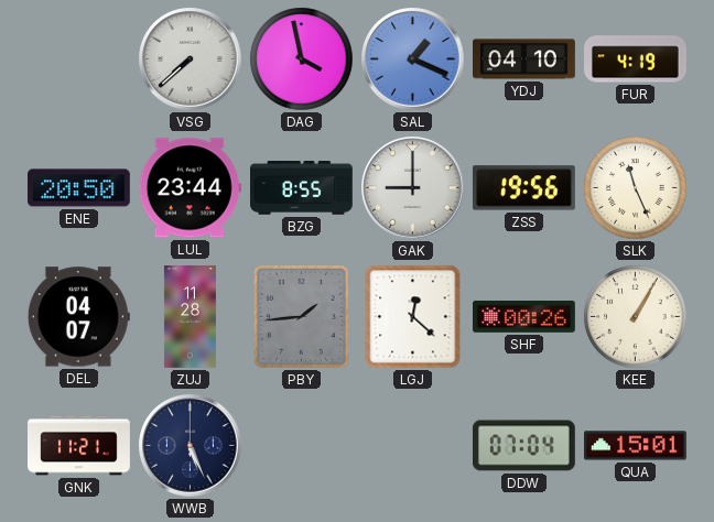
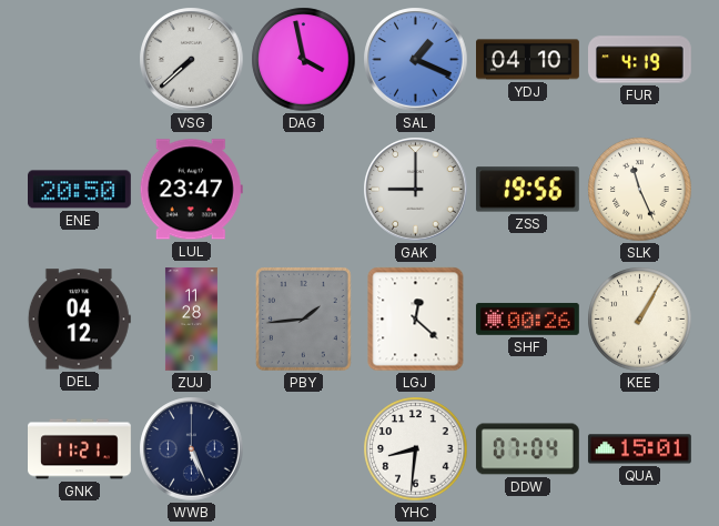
LUL: 23:44 -> 23:47 (191, 190)
BZG: 8:55 -> none (302, 188)
DEL: 04:07 -> 04:12 (79, 320)
YHC: none -> 8:31 (416, 449)
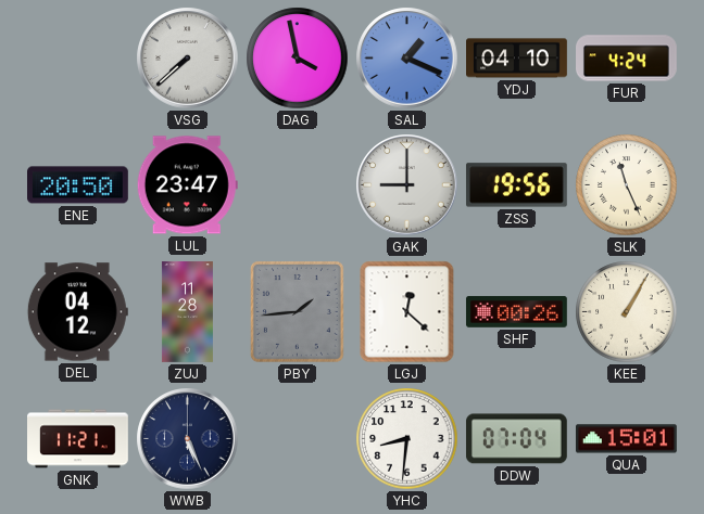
FUR: 4:19 -> 4:24 (627, 59)
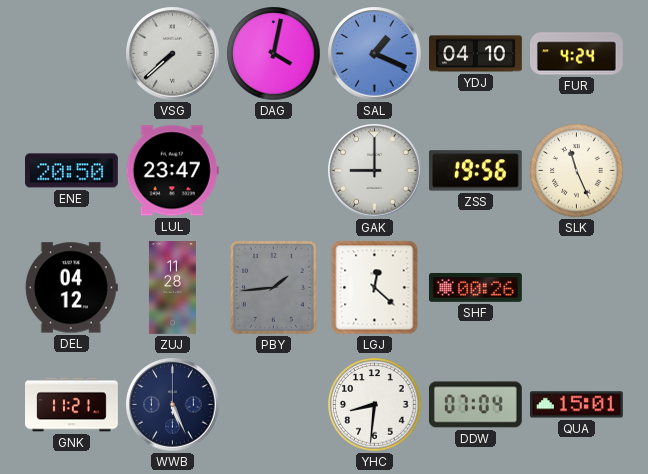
DAG: 3:58 -> 4:02 (274, 54)
KEE: 1:05 -> none (627, 312)
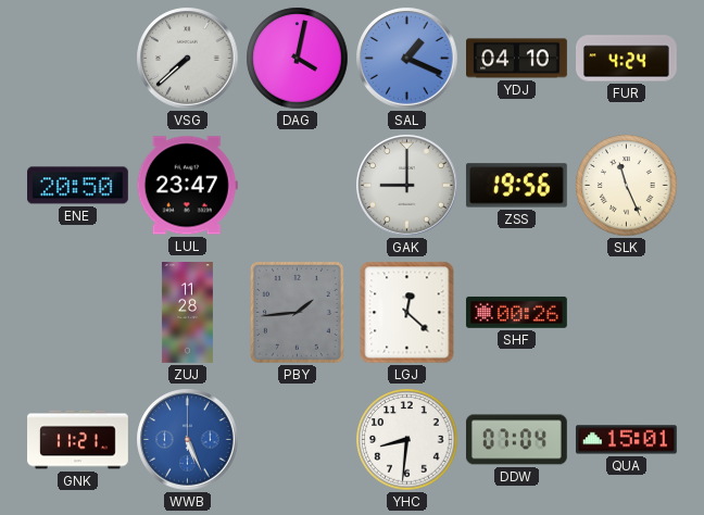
DEL: 04:12 -> none (71, 288)
WWB dial: navy -> blue (188, 440)
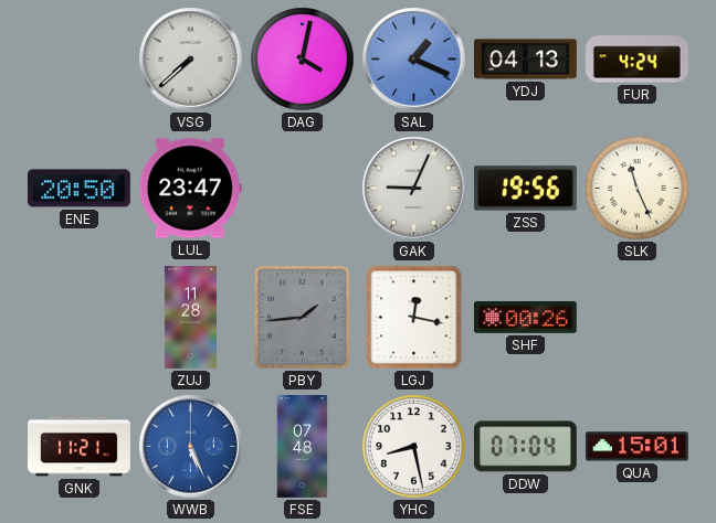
YDJ: 04:10 -> 04:13 (526, 60)
GAK: 9:00 -> 9:04 (414, 189)
LGJ: 12:22 -> 12:17 (414, 318)
FSE: none -> 07:48 (303, 447)
YHC: 8:31 -> 8:28 (414, 447)
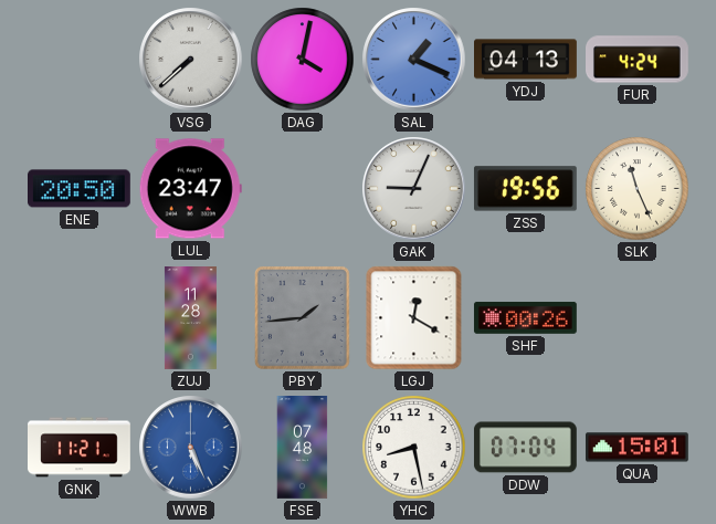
LGJ: 12:17 -> 12:20 (414, 318)
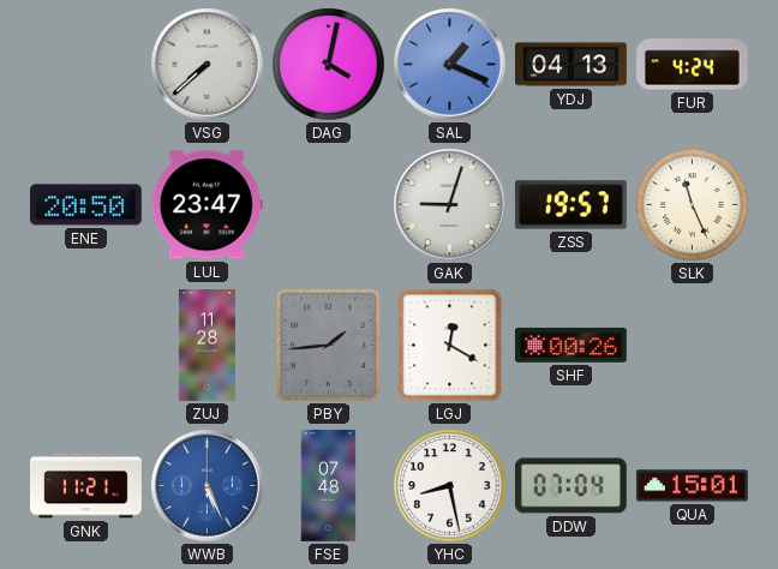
GAK: 9:04 -> 9:03 (450, 205)
ZSS: 19:56 -> 19:57 (570, 205)
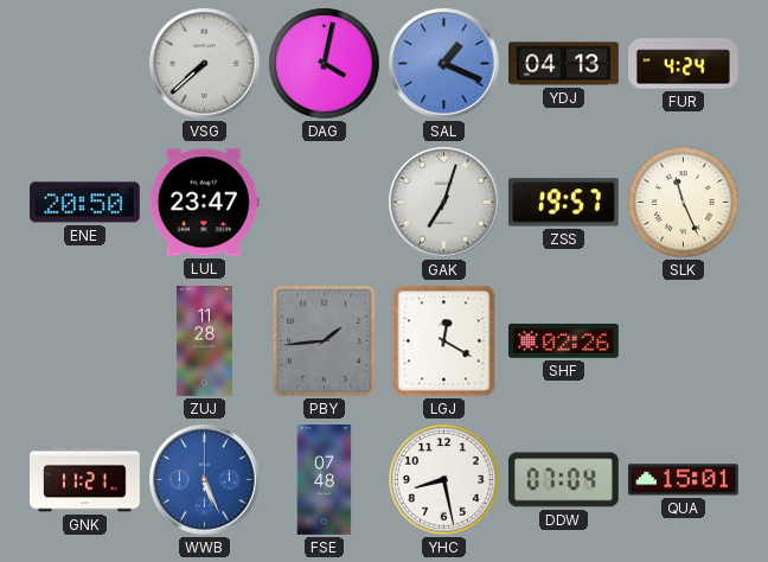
GAK: 9:03 -> 7:03 (444, 203)
SHF: 00:26 -> 02:26 (563, 340)
